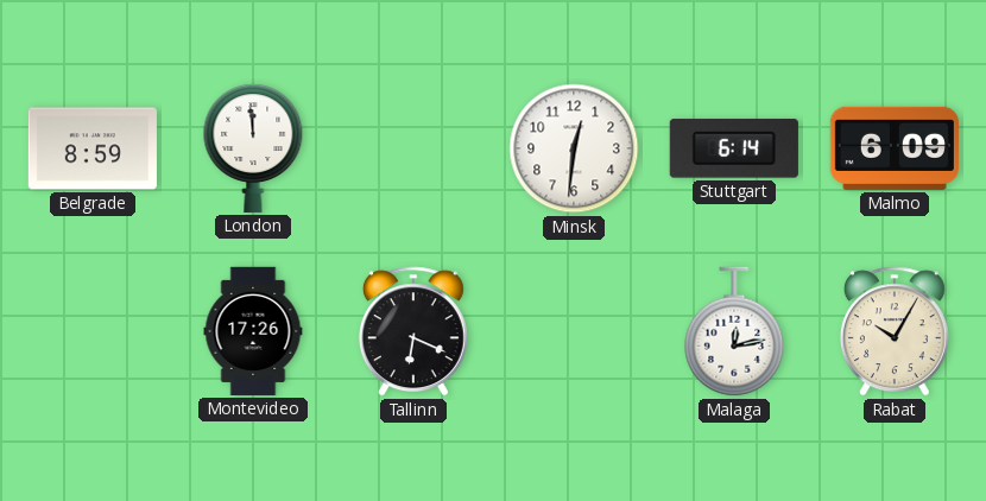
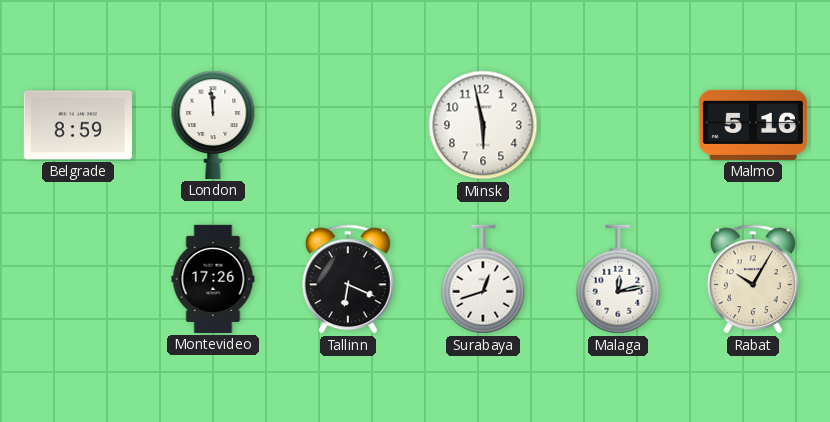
Minsk: 12:31 -> 5:58 (483, 125)
Stuttgart: 6:14 -> none (734, 148)
Malmo: 6:09 -> 5:16 (753, 125)
Surabaya: none -> 12:42 (483, 279)
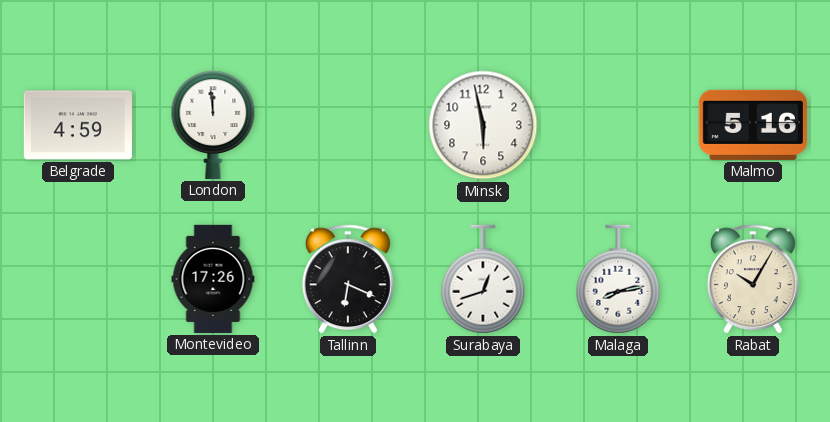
Belgrade: 8:59 -> 4:59 (78, 125)
Malaga: 12:13 -> 8:13 (618, 279)
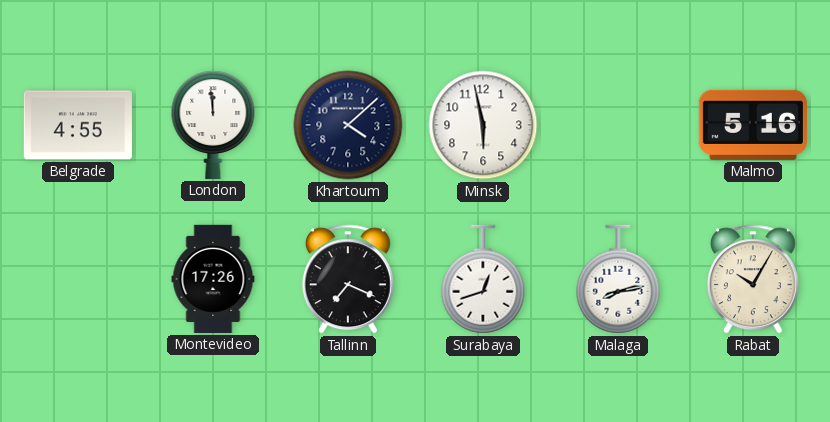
Belgrade: 4:59 -> 4:55 (78, 125)
Khartoum: none -> 4:08 (348, 125)
Tallinn: 6:19 -> 7:19 (348, 279)
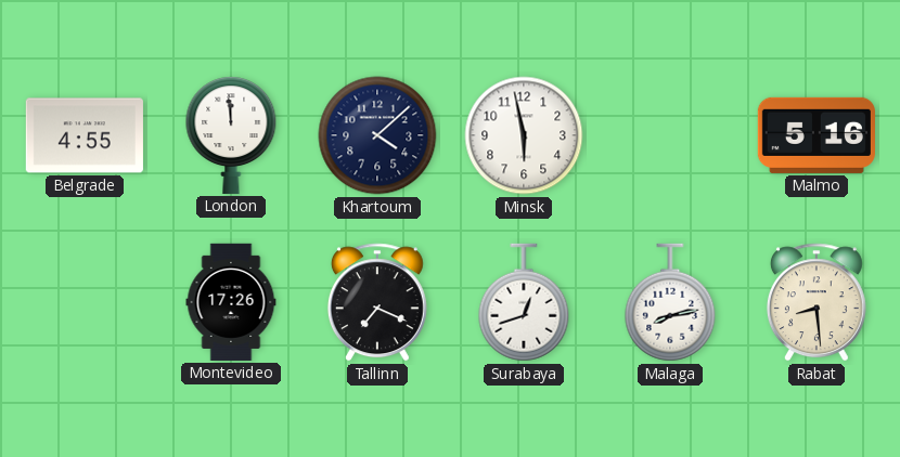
Rabat: 10:05 -> 8:29 (817, 302)
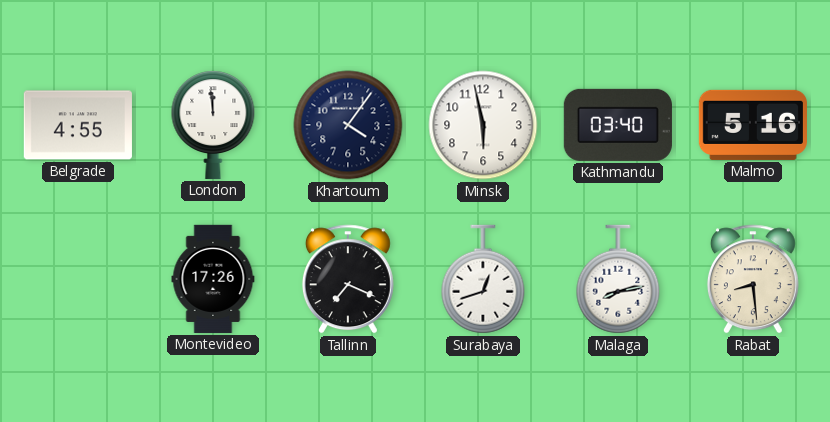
Khartoum: 4:08 -> 4:06 (348, 125)
Kathmandu: none -> 03:40 (618, 125)
